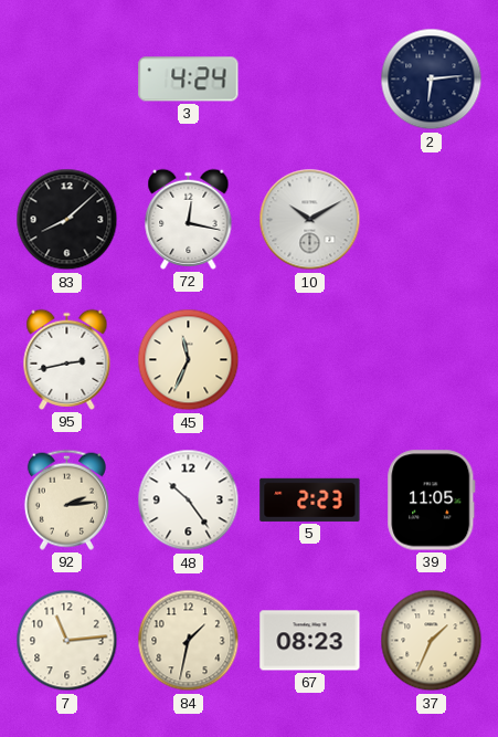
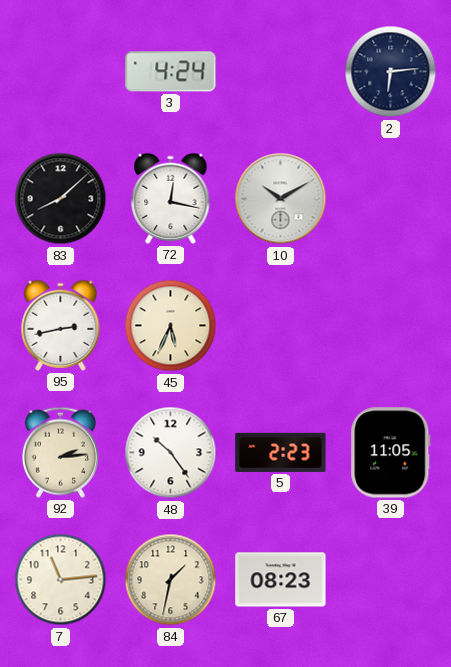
45: 11:34 -> 5:34 (171, 326)
37: 1:34 -> none (432, 641)
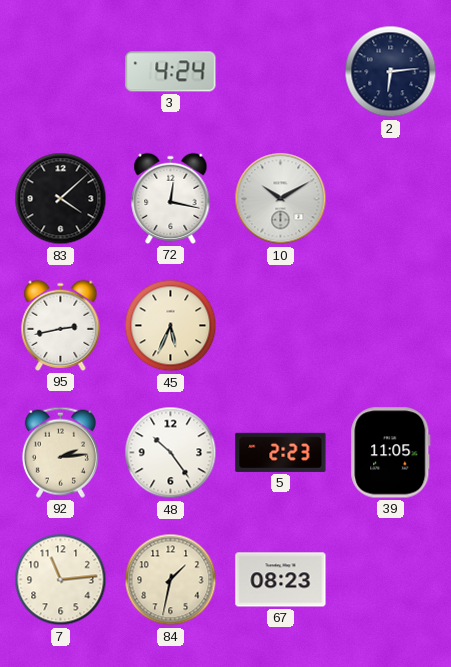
83: 8:08 -> 4:08 (61, 199)
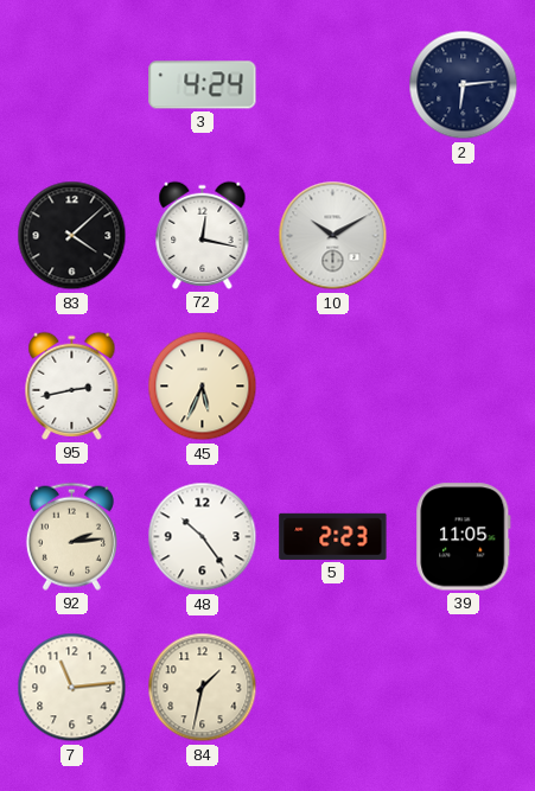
67: 08:23 -> none (281, 580)
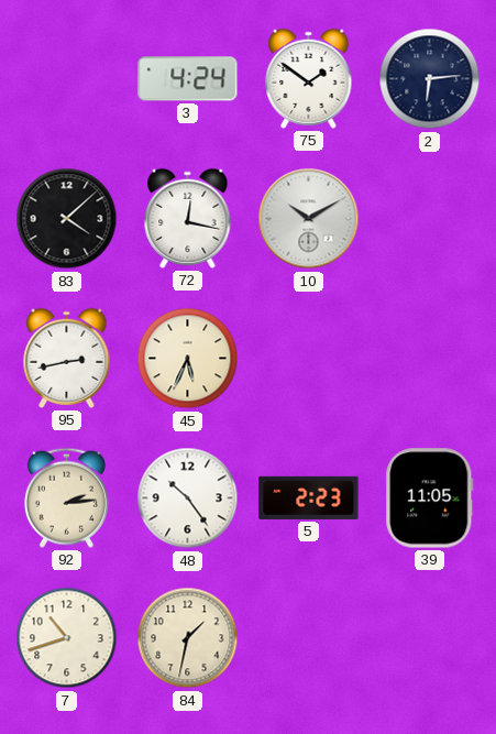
75: none -> 1:51 (309, 78)
7: 11:14 -> 10:42 (67, 638)
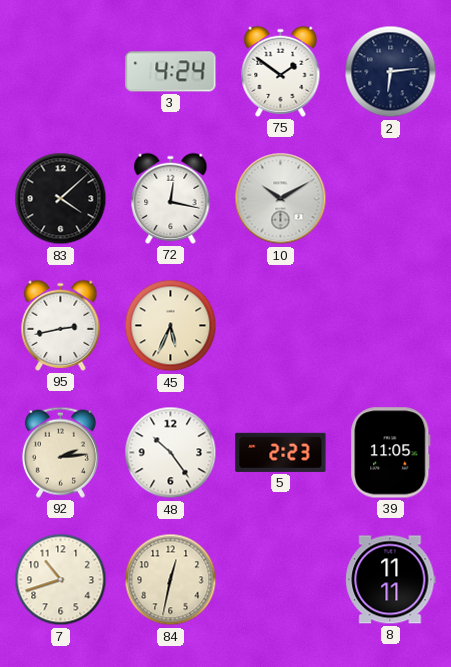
84: 1:32 -> 12:32 (171, 580)
8: none -> 11:11 (391, 580)
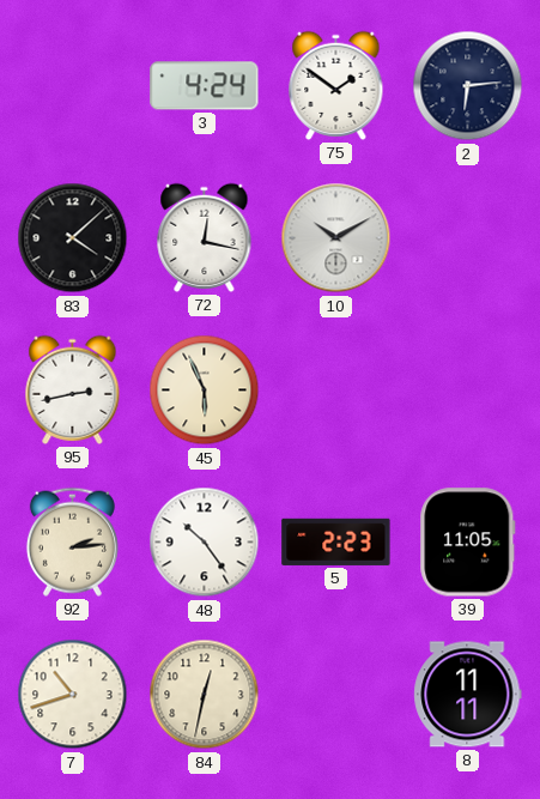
45: 5:34 -> 5:56 (205, 391)
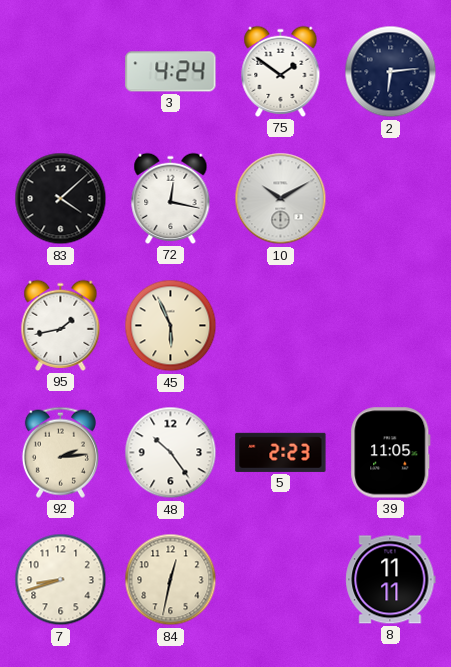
95: 2:43 -> 1:43 (61, 325)
7: 10:42 -> 8:42 (61, 580)
